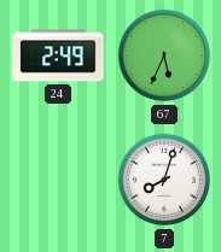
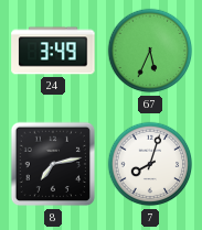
24: 2:49 -> 3:49 (53, 51)
8: none -> 7:13 (53, 164)
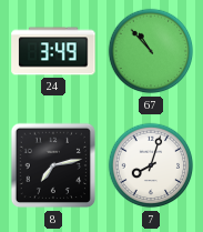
67: 5:34 -> 10:53 (151, 51)
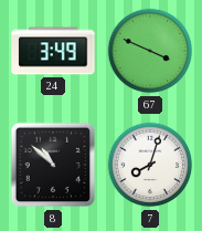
67: 10:53 -> 3:49 (150, 51)
8: 7:13 -> 10:52 (53, 165)
